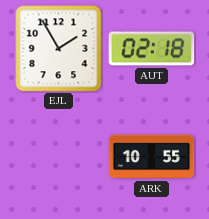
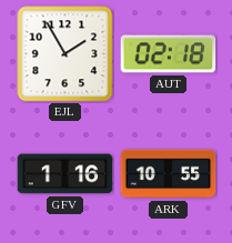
GFV: none -> 1:16 (65, 174)
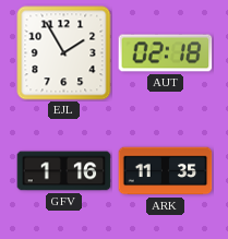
ARK: 10:55 -> 11:35 (166, 171)
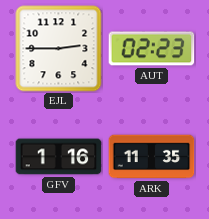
EJL: 1:55 -> 2:45 (59, 49)
AUT: 02:18 -> 02:23 (152, 49)
